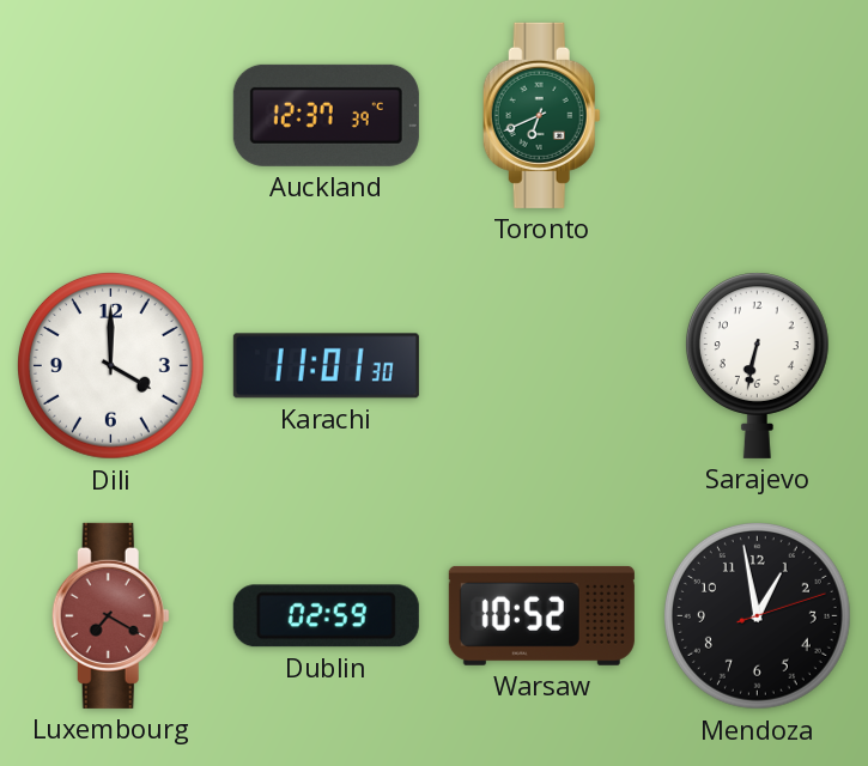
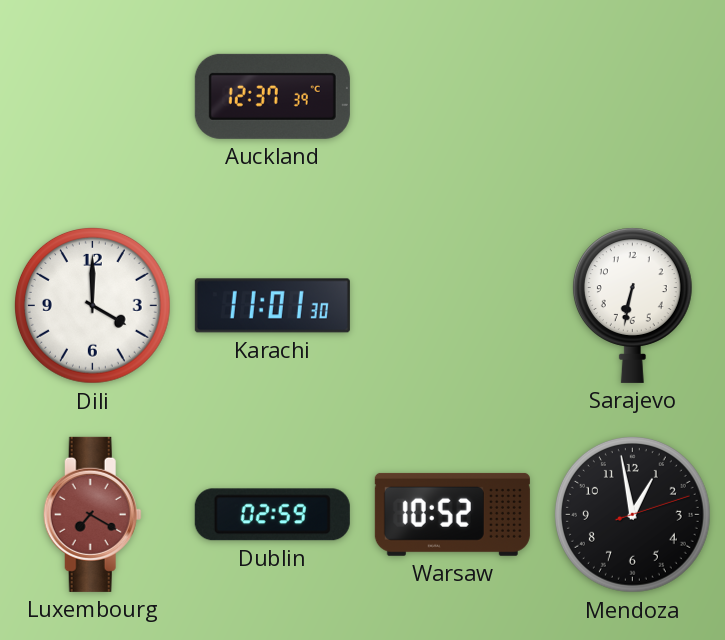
Toronto: 6:41 -> none (541, 115)
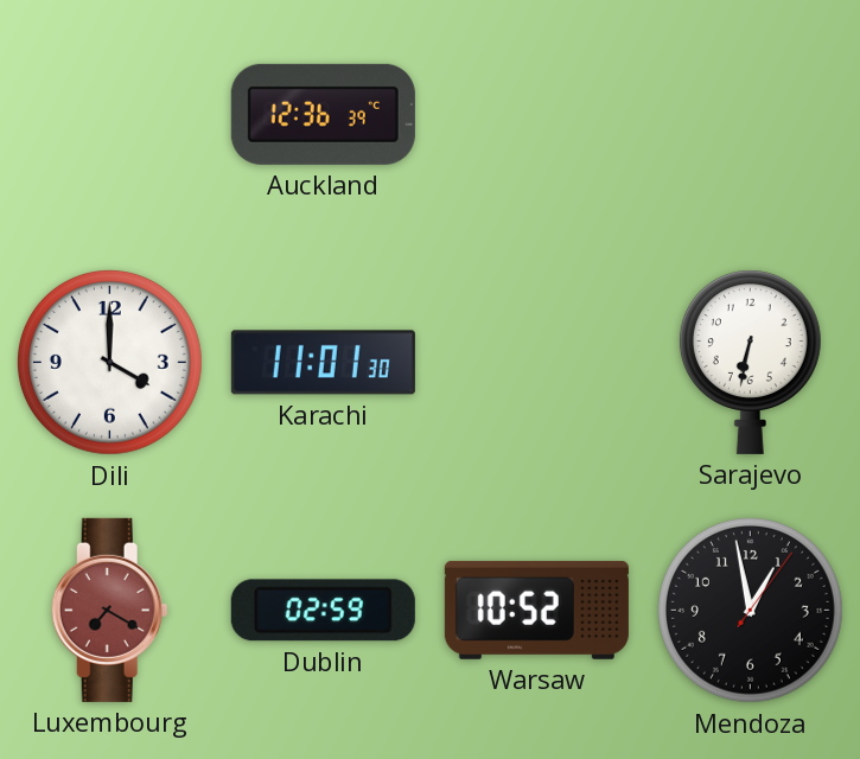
Auckland: 12:37 -> 12:36 (323, 114)
Mendoza: 12:58:12 -> 12:58:06 (750, 610)
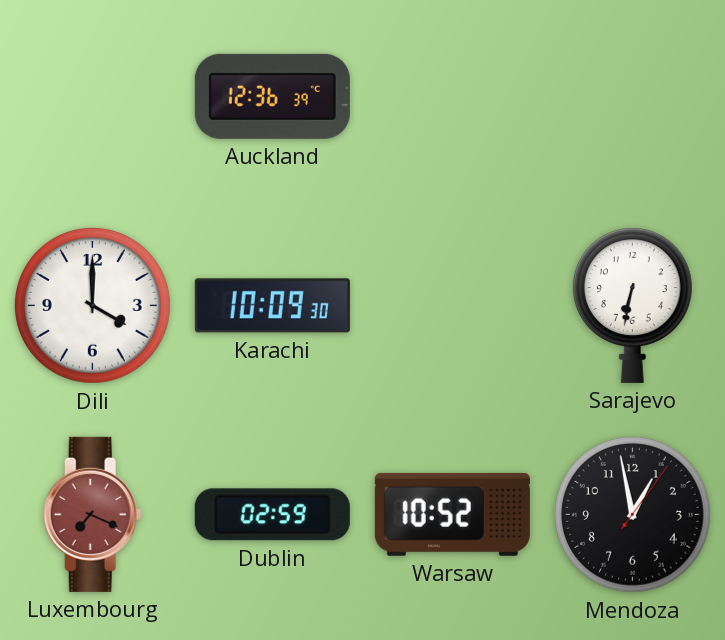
Karachi: 11:01 -> 10:09 (272, 306)
Luxembourg: 7:20 -> 7:19 (92, 514)
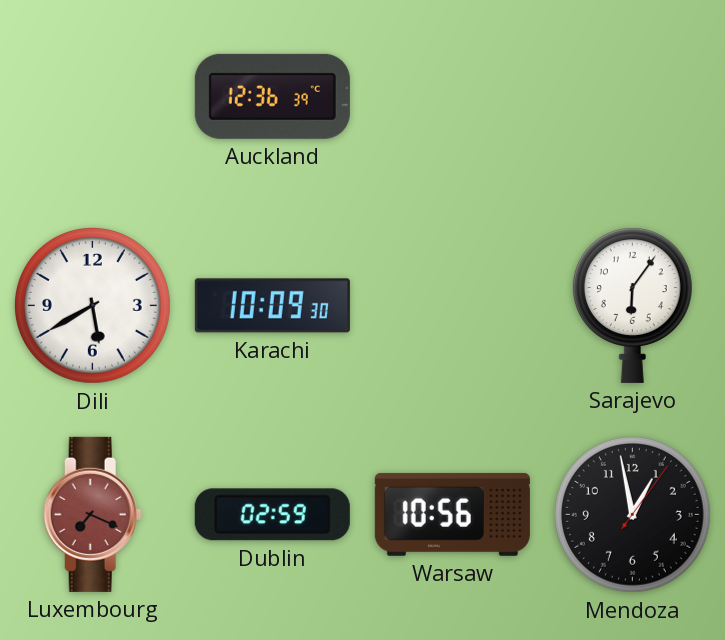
Dili: 4:00 -> 5:40 (92, 305)
Sarajevo: 6:32 -> 6:06 (632, 305)
Warsaw: 10:52 -> 10:56 (452, 514)
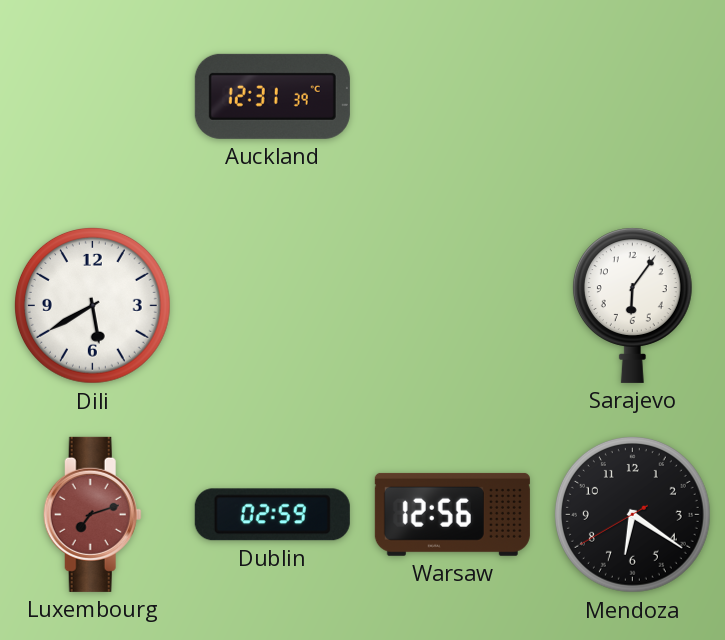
Auckland: 12:36 -> 12:31 (272, 96)
Karachi: 10:09 -> none (272, 306)
Luxembourg: 7:19 -> 7:12 (92, 514)
Warsaw: 10:56 -> 12:56 (452, 514)
Mendoza: 12:58 -> 6:20 (632, 514)
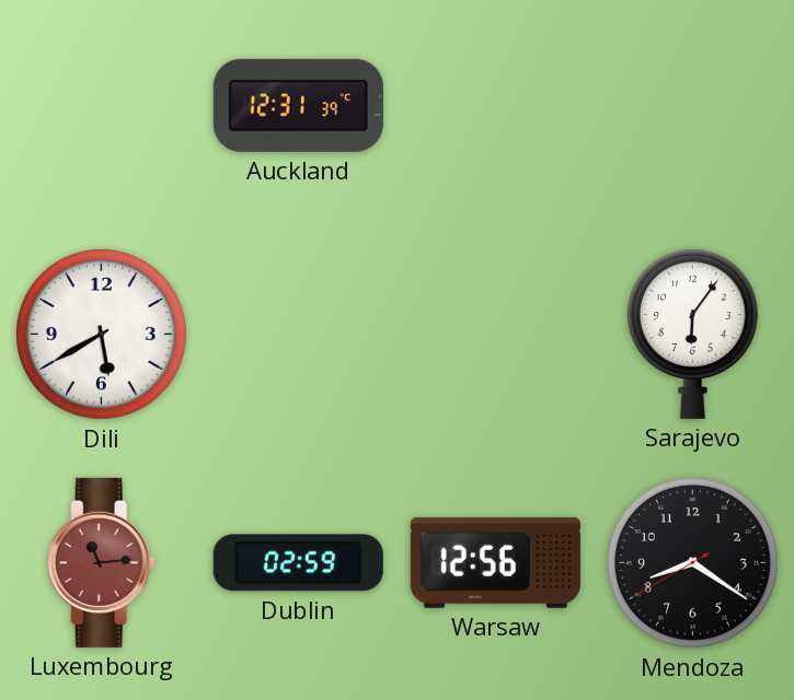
Luxembourg: 7:12 -> 11:14 (101, 562)
Mendoza: 6:20 -> 8:20 (692, 562)
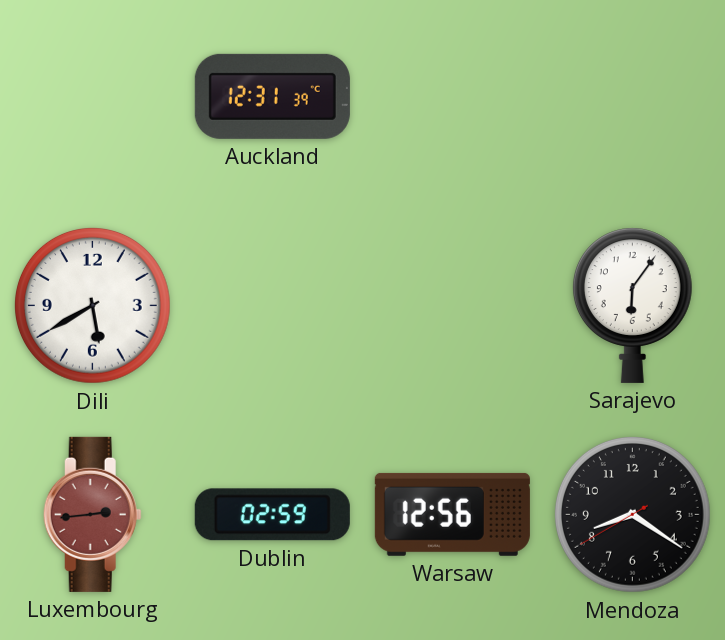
Luxembourg: 11:14 -> 2:44 (92, 514)
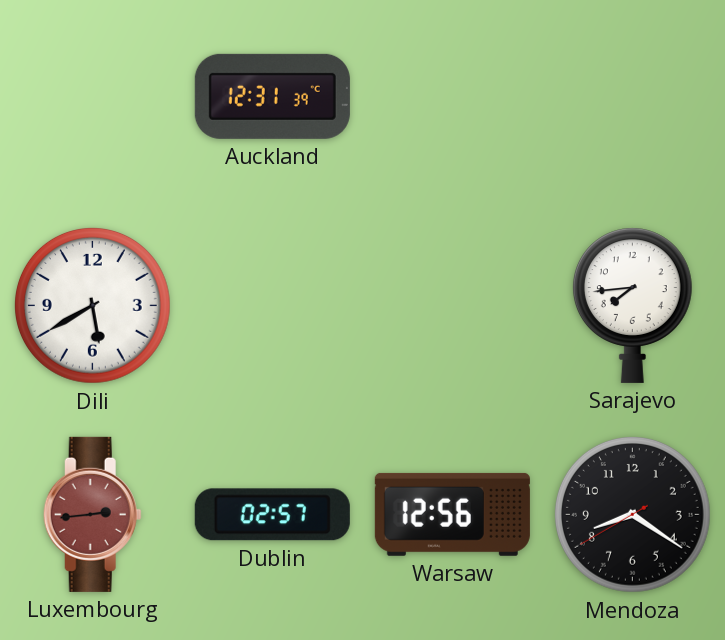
Sarajevo: 6:06 -> 7:44 (632, 305)
Dublin: 02:59 -> 02:57 (272, 515)
